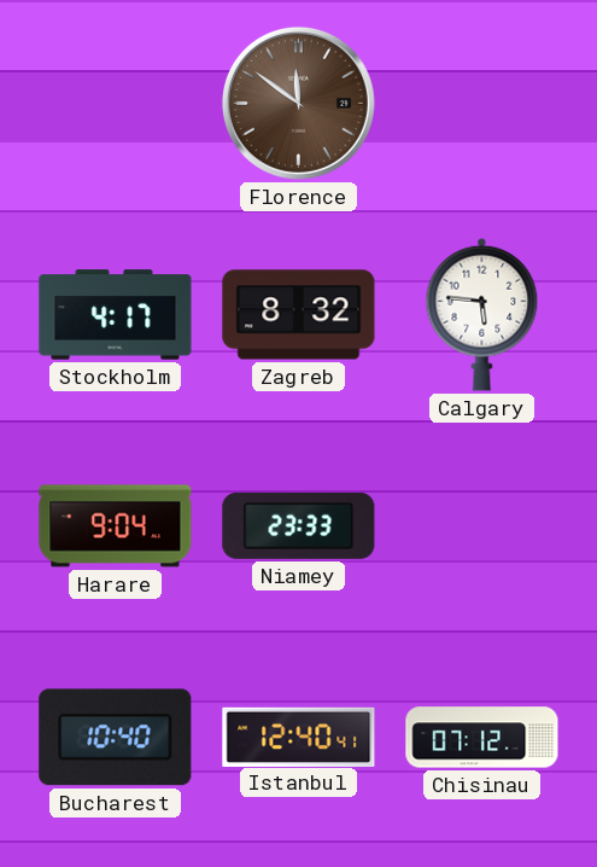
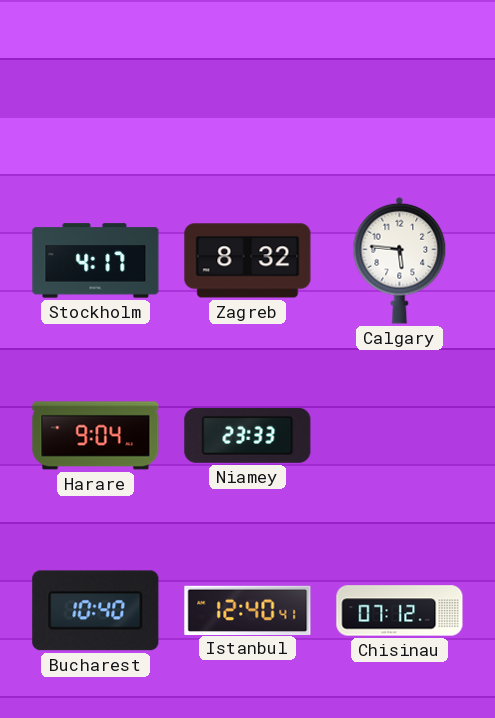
Florence: 11:51 -> none (298, 103)
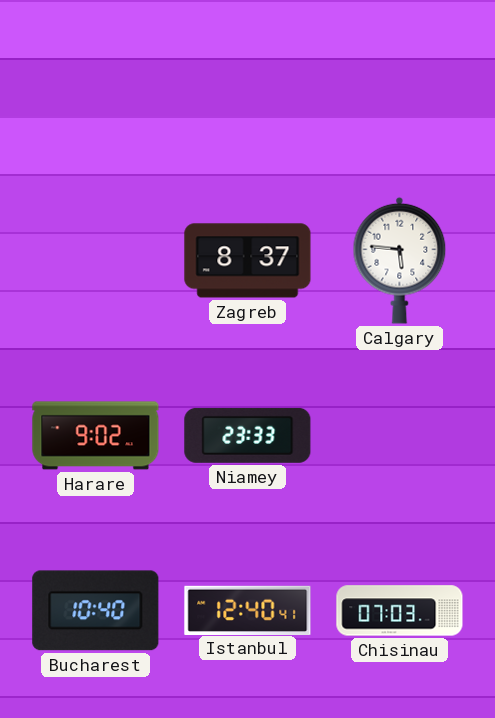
Stockholm: 4:17 -> none (96, 261)
Zagreb: 8:32 -> 8:37 (248, 261)
Harare: 9:04 -> 9:02 (96, 436)
Chisinau: 07:12 -> 07:03 (400, 611)
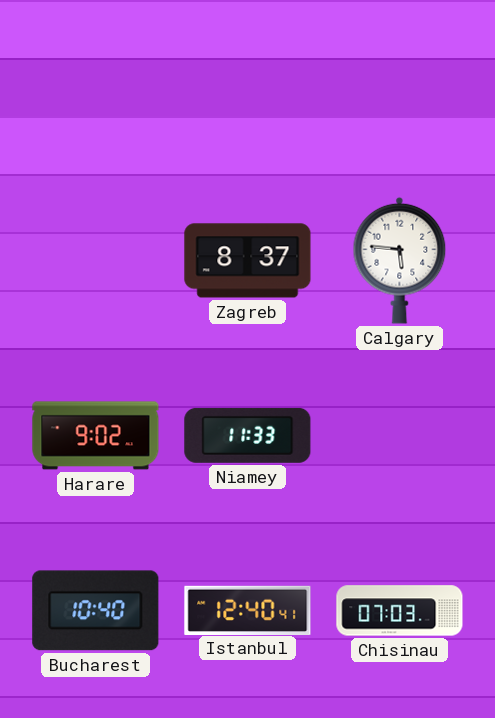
Niamey: 23:33 -> 11:33 (248, 435)
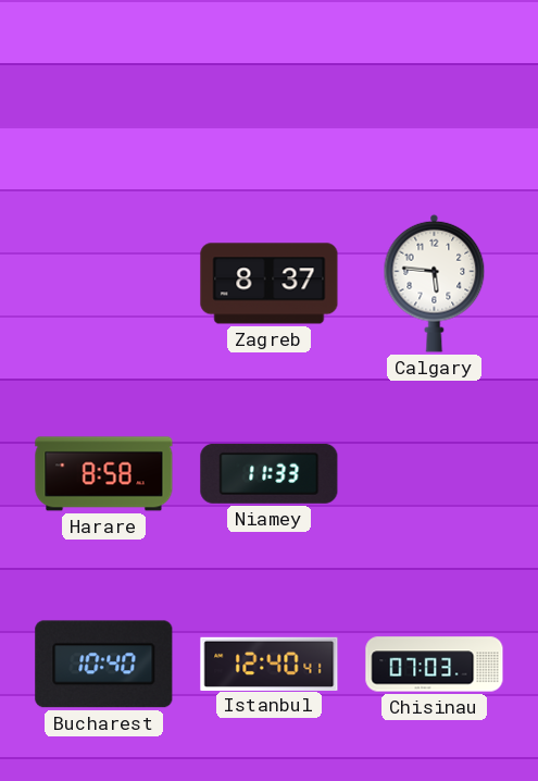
Harare: 9:02 -> 8:58 (104, 474)
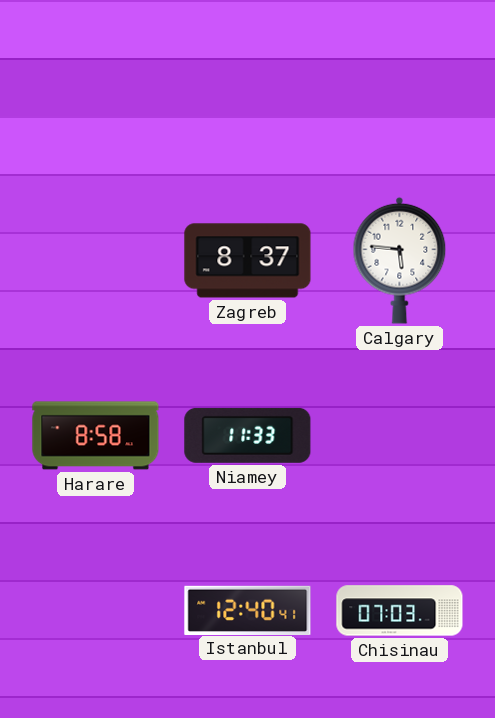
Bucharest: 10:40 -> none (104, 665)
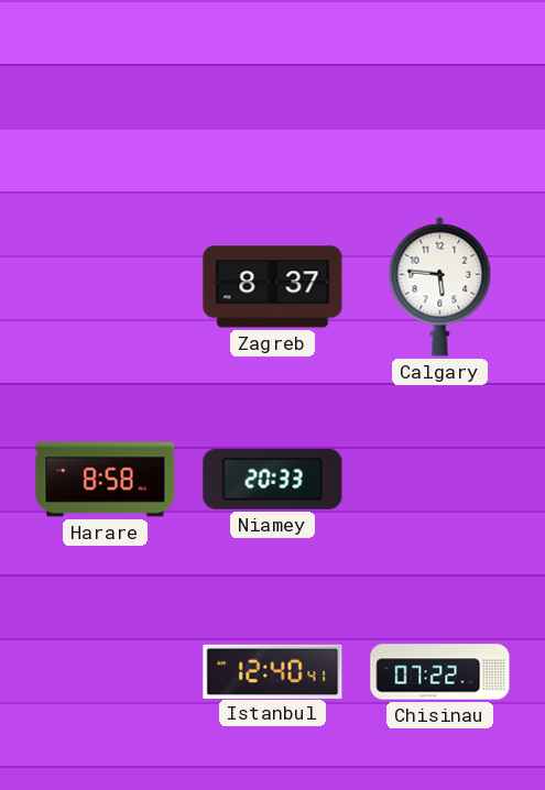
Niamey: 11:33 -> 20:33 (273, 479)
Chisinau: 07:03 -> 07:22 (440, 672)
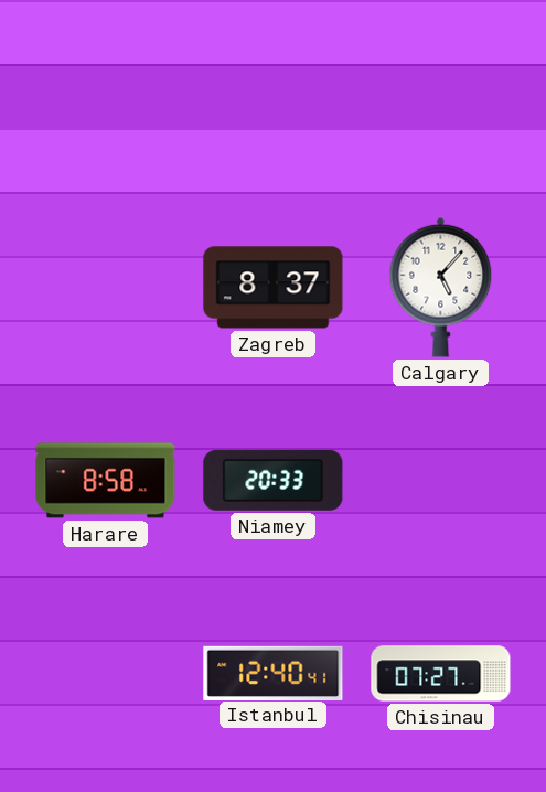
Calgary: 5:46 -> 5:07 (441, 287)
Chisinau: 07:22 -> 07:27 (441, 674)
